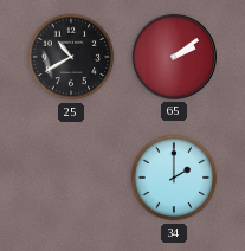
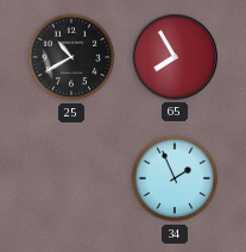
65: 2:09 -> 7:55 (175, 57)
34: 2:00 -> 1:56 (175, 178)
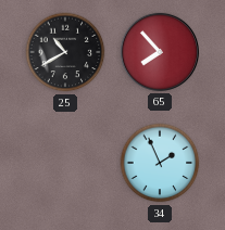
65: 7:55 -> 7:53 (160, 52)
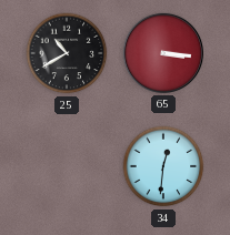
65: 7:53 -> 3:16 (163, 53)
34: 1:56 -> 12:31 (163, 166)
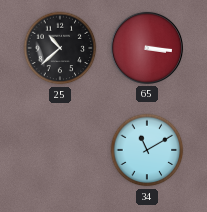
25: 10:40 -> 10:38 (60, 48)
34: 12:31 -> 11:10 (147, 150)
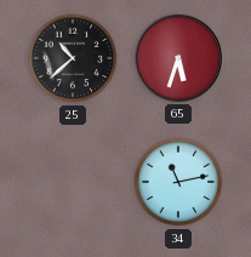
65: 3:16 -> 5:33 (178, 58)
34: 11:10 -> 11:13 (178, 182)
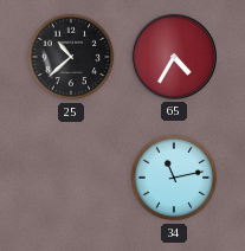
65: 5:33 -> 4:35 (174, 57)
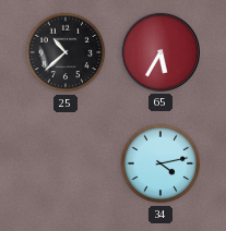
65: 4:35 -> 5:35 (160, 52)
34: 11:13 -> 4:13 (160, 163)
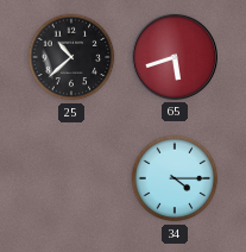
65: 5:35 -> 5:42 (175, 57)
34: 4:13 -> 4:15 (175, 178)
